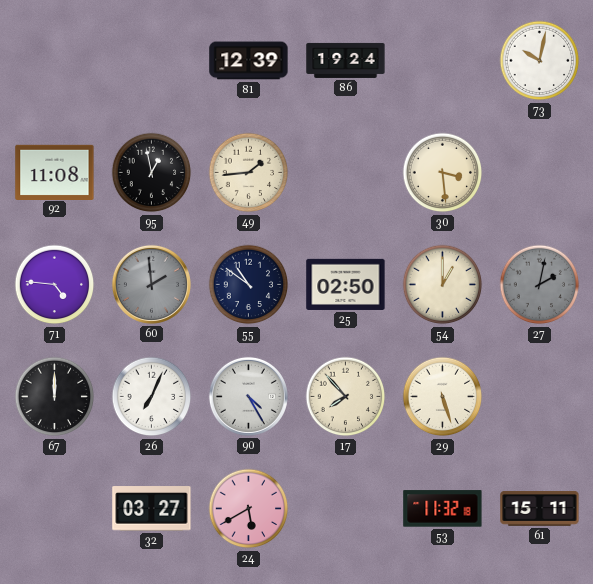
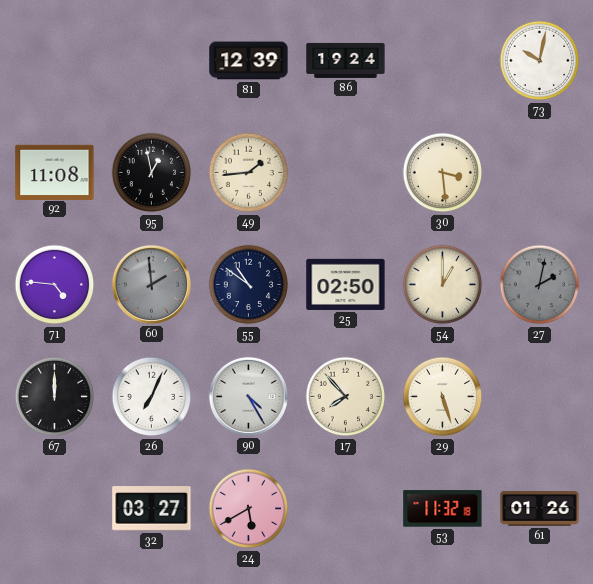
61: 15:11 -> 01:26 (540, 509)
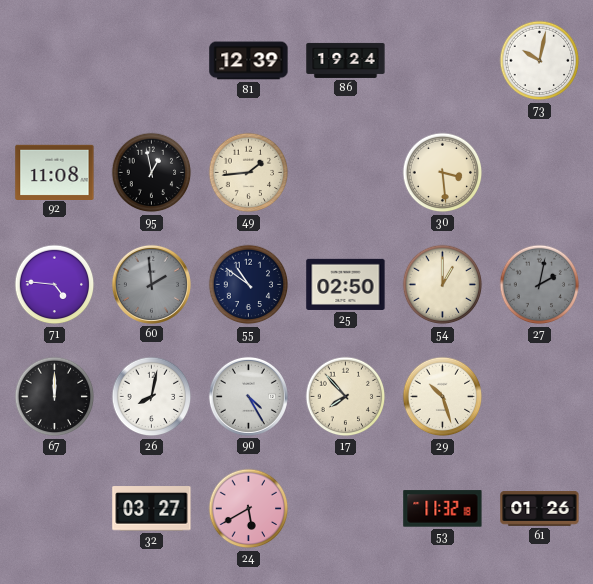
26: 7:04 -> 8:02 (152, 397)
29: 5:27 -> 10:27 (443, 397)
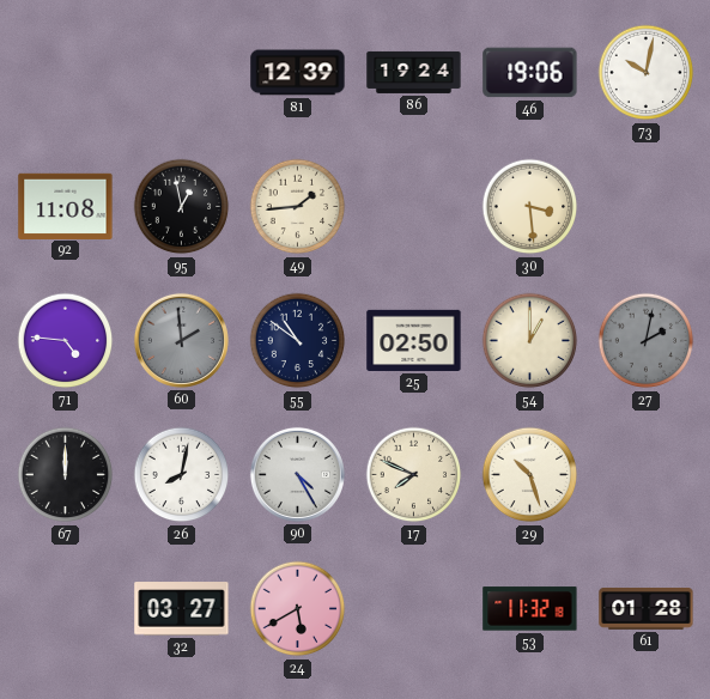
46: none -> 19:06 (530, 73)
17: 7:53 -> 7:49 (414, 475)
61: 01:26 -> 01:28 (647, 609)
